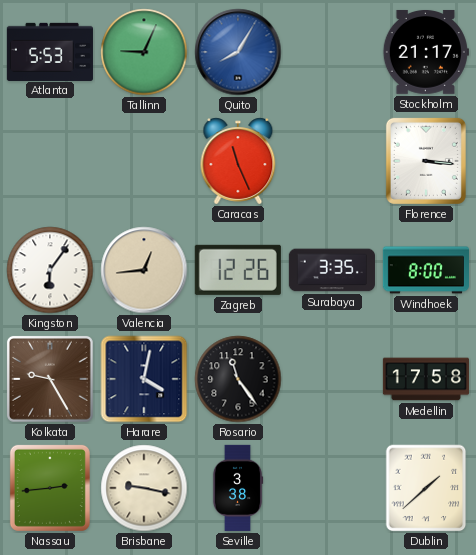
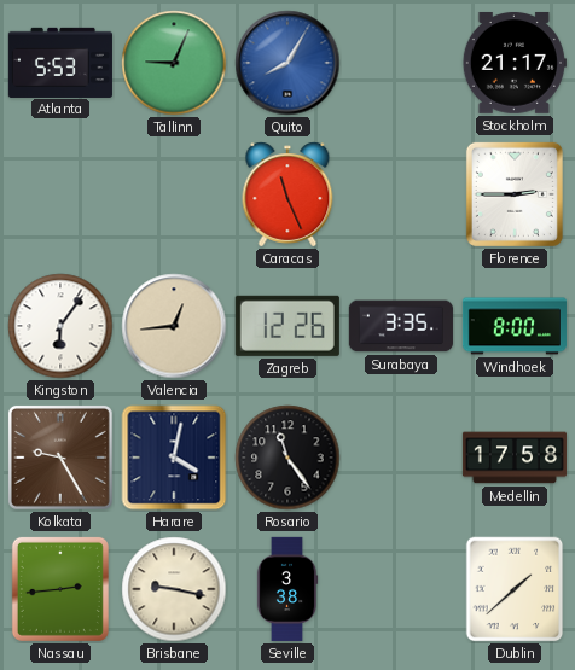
Florence: 3:16 -> 2:45 (515, 194)
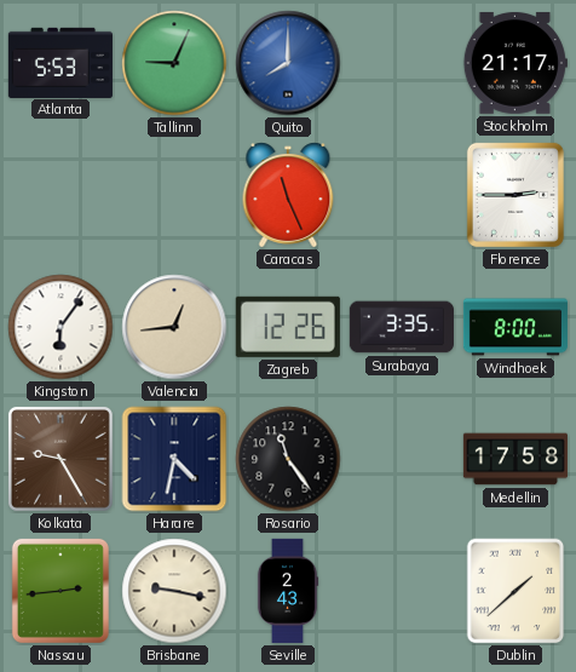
Quito: 8:05 -> 8:00 (288, 63)
Harare: 4:02 -> 4:32 (174, 459)
Seville: 3:38 -> 2:43 (288, 591)
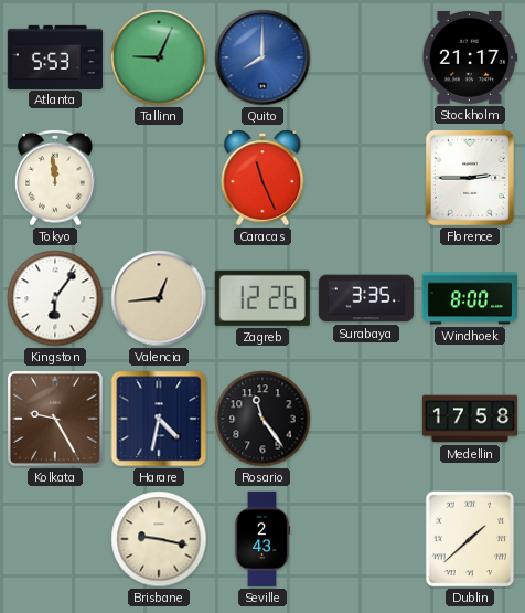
Tokyo: none -> 11:59 (56, 178)
Nassau: 2:44 -> none (61, 591)
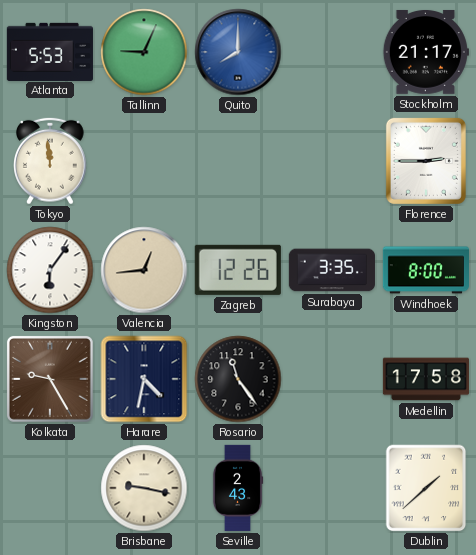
Caracas: 11:26 -> none (262, 178)
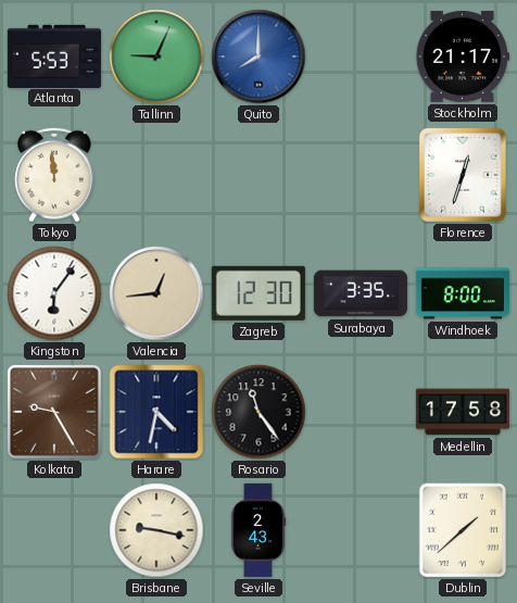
Florence: 2:45 -> 12:33 (463, 175)
Zagreb: 12:26 -> 12:30 (258, 293)
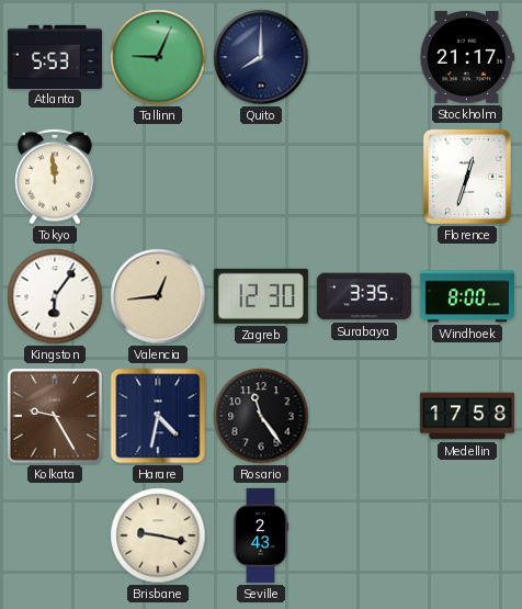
Quito dial: blue -> navy (261, 57)
Dublin: 1:38 -> none (463, 530)
